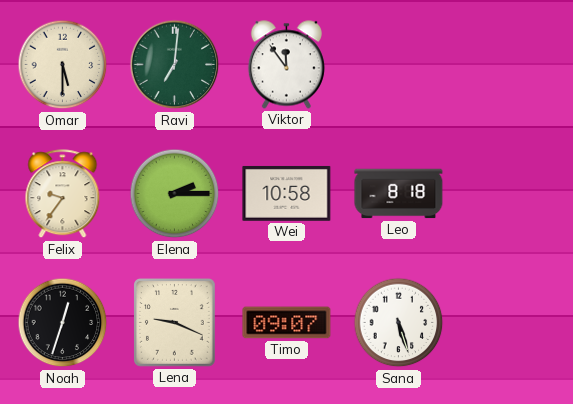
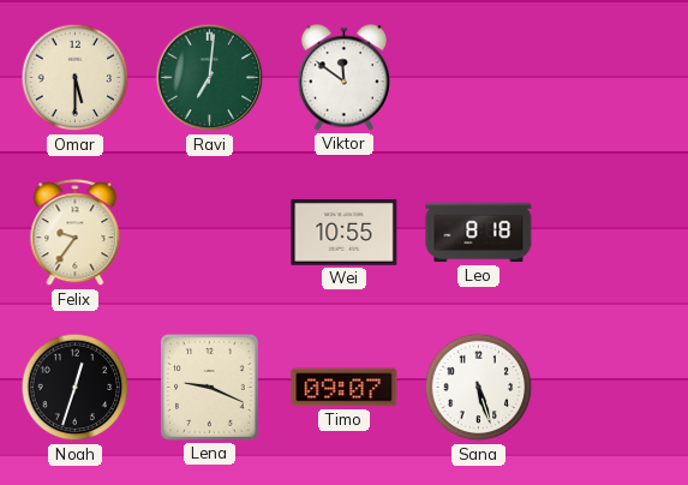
Viktor: 11:54 -> 11:51 (343, 78)
Elena: 2:15 -> none (175, 194)
Wei: 10:58 -> 10:55 (345, 232)
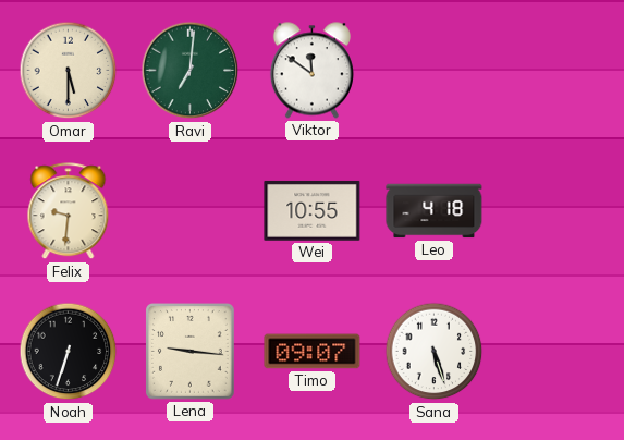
Felix: 9:36 -> 9:31 (69, 211)
Leo: 8:18 -> 4:18 (435, 211)
Noah: 12:33 -> 6:33 (69, 352)
Lena: 9:19 -> 9:16 (191, 352)
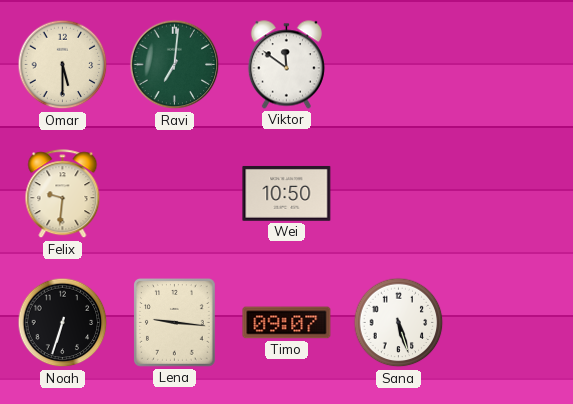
Wei: 10:55 -> 10:50 (287, 193)
Leo: 4:18 -> none (435, 211)
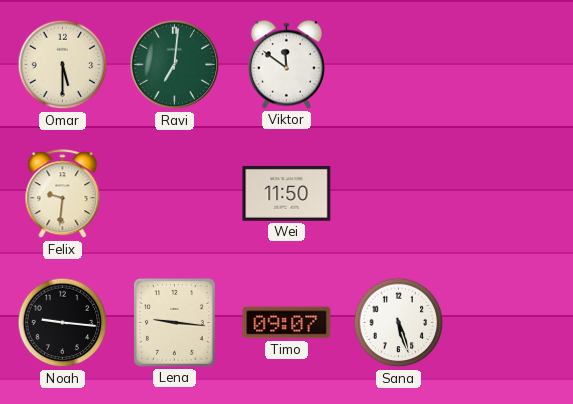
Wei: 10:50 -> 11:50 (287, 193)
Noah: 6:33 -> 9:16 (63, 323)
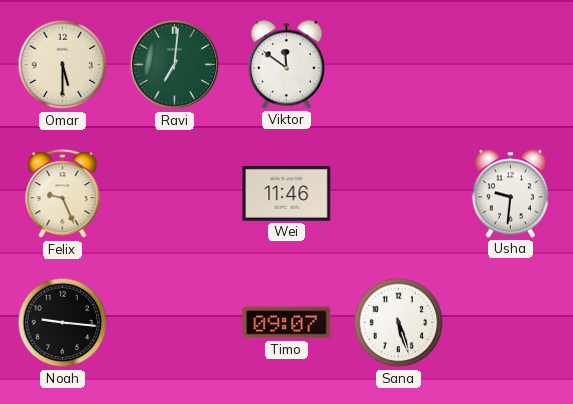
Felix: 9:31 -> 9:26 (63, 194)
Wei: 11:50 -> 11:46 (287, 193)
Usha: none -> 9:31 (510, 194)
Lena: 9:16 -> none (175, 323)
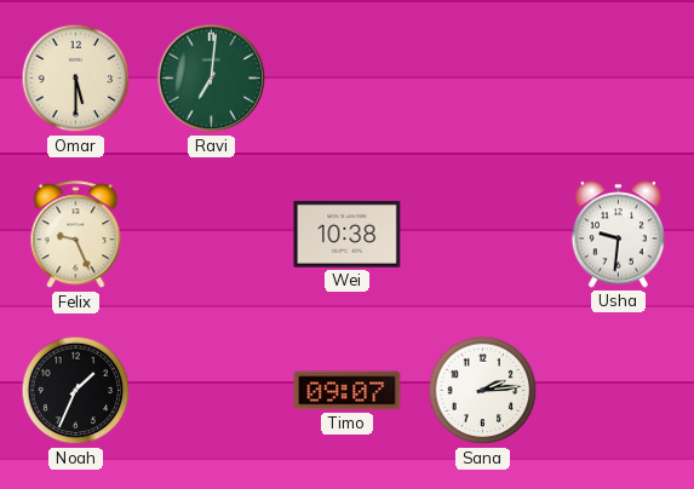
Viktor: 11:51 -> none (286, 65)
Wei: 11:46 -> 10:38 (348, 234)
Noah: 9:16 -> 1:34 (76, 391)
Sana: 5:27 -> 2:14 (483, 391)
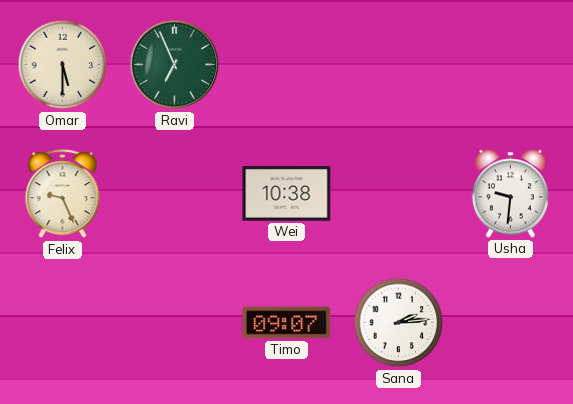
Ravi: 7:01 -> 6:56 (175, 65)
Noah: 1:34 -> none (76, 391)
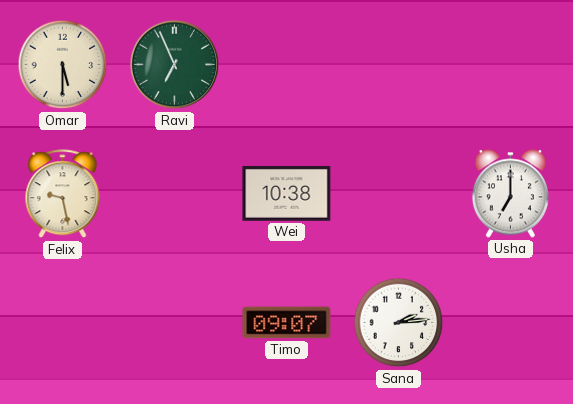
Felix: 9:26 -> 9:28 (63, 194)
Usha: 9:31 -> 7:00 (510, 194)
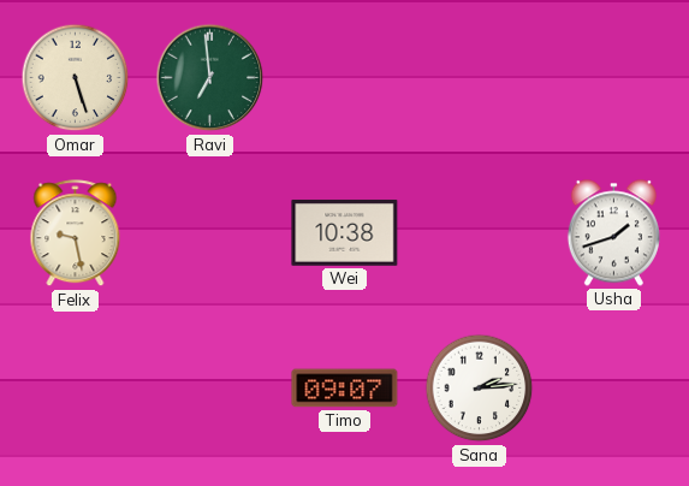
Omar: 5:30 -> 5:27 (76, 78)
Ravi: 6:56 -> 6:59 (210, 78)
Usha: 7:00 -> 1:42 (613, 233)
